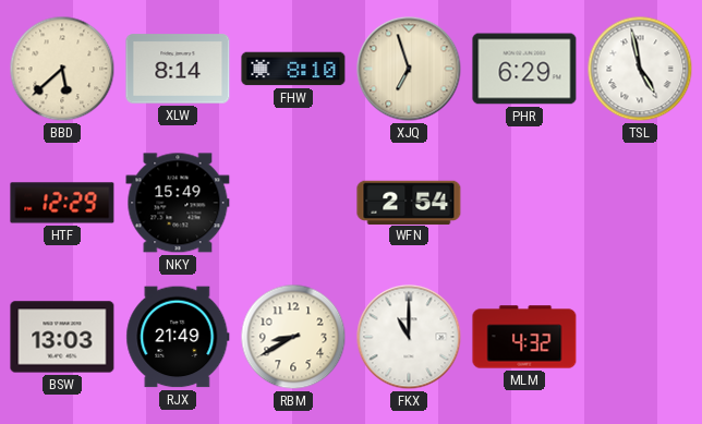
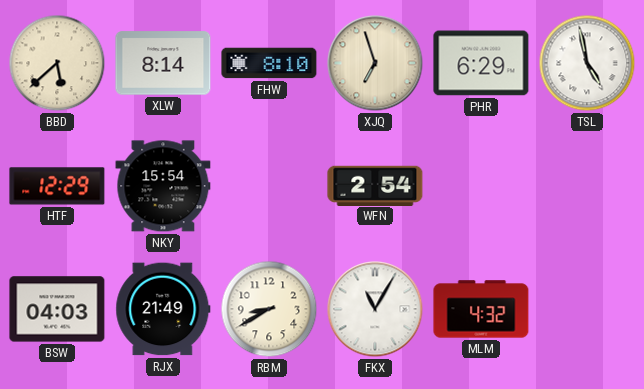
NKY: 15:49 -> 15:54 (163, 186)
BSW: 13:03 -> 04:03 (57, 309)
FKX: 11:00 -> 11:05 (375, 309)
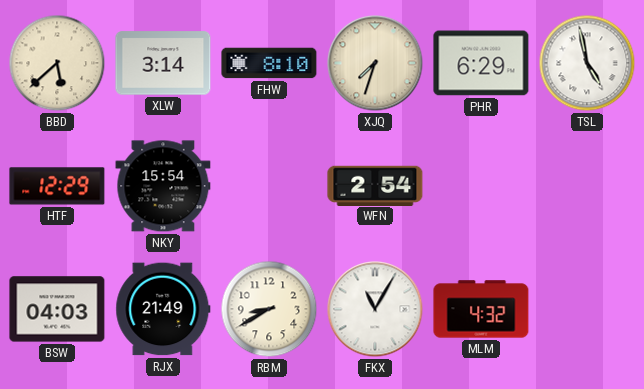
XLW: 8:14 -> 3:14 (163, 63)
XJQ: 6:57 -> 7:33 (375, 63)
